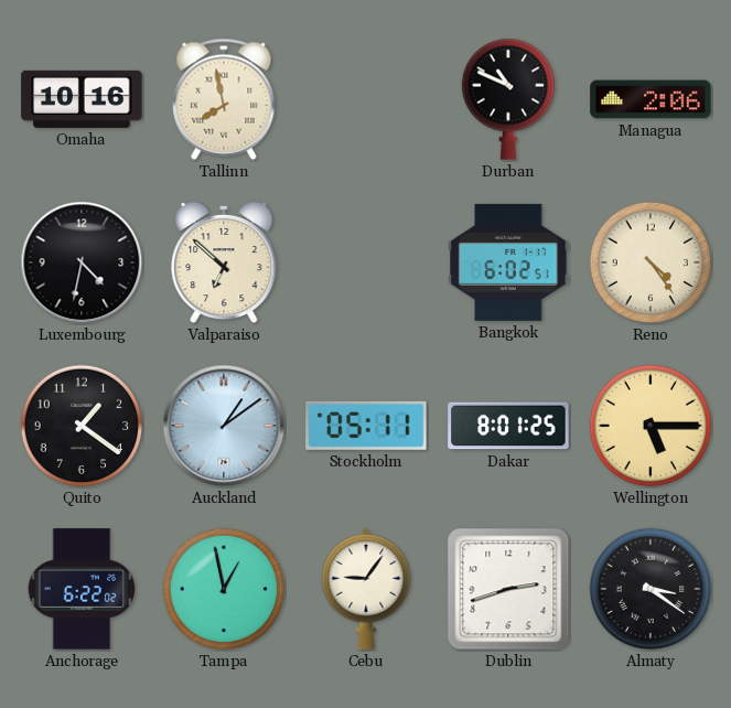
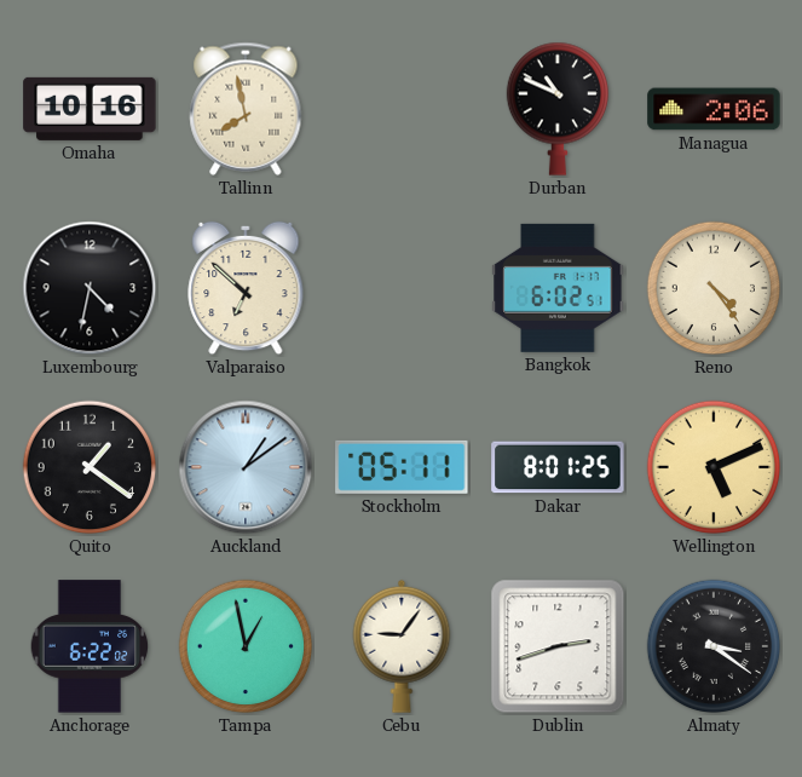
Wellington: 5:15 -> 5:11 (714, 467)
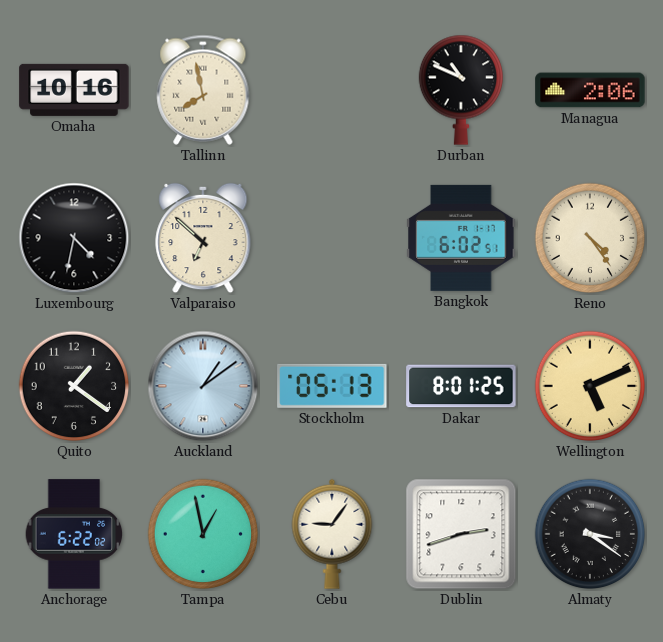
Stockholm: 05:11 -> 05:13 (332, 386)
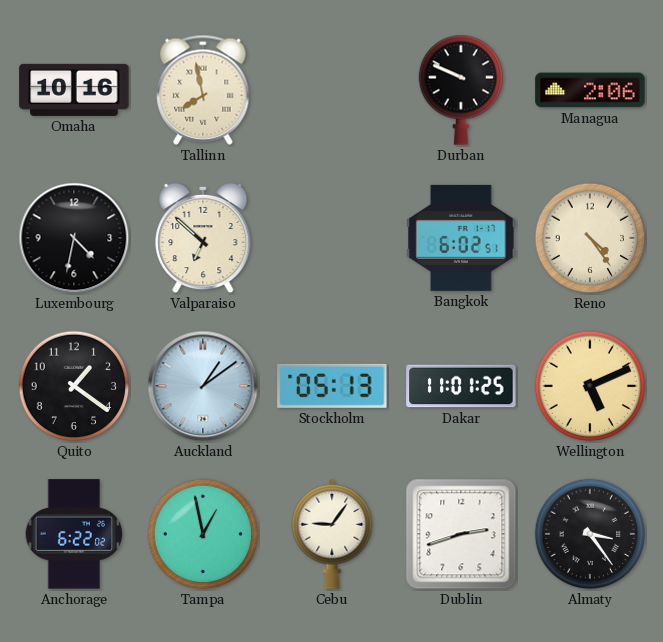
Durban: 10:49 -> 9:49 (460, 90)
Dakar: 8:01 -> 11:01 (461, 386)
Almaty: 3:21 -> 3:24 (590, 534)
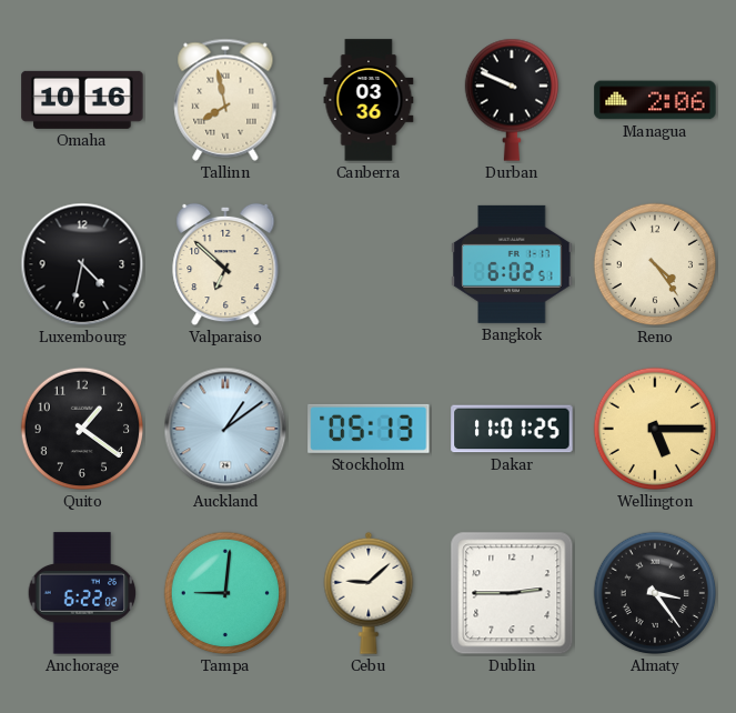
Canberra: none -> 03:36 (369, 100)
Wellington: 5:11 -> 5:15 (655, 429)
Tampa: 12:58 -> 9:01 (225, 593)
Cebu: 9:06 -> 9:08 (369, 593)
Dublin: 2:42 -> 2:45 (512, 593)
